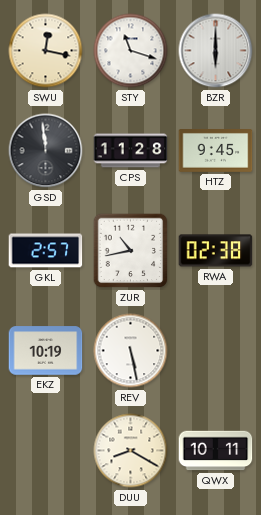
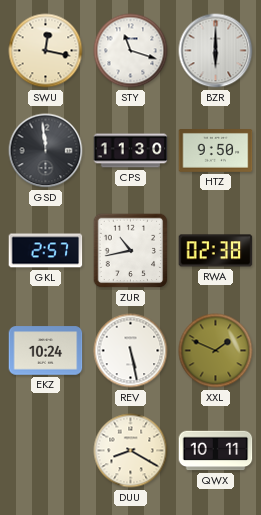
CPS: 11:28 -> 11:30 (131, 151)
HTZ: 9:45 -> 9:50 (216, 151)
EKZ: 10:19 -> 10:24 (46, 351)
XXL: none -> 1:49 (216, 351)
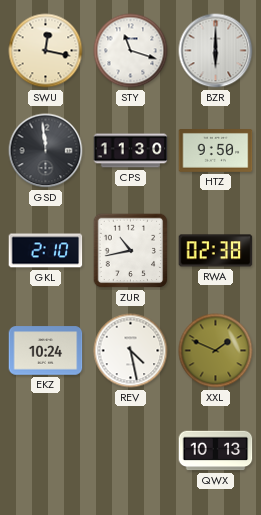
GKL: 2:57 -> 2:10 (46, 251)
REV: 5:28 -> 4:28 (131, 351)
DUU: 8:20 -> none (131, 451)
QWX: 10:11 -> 10:13 (216, 451)
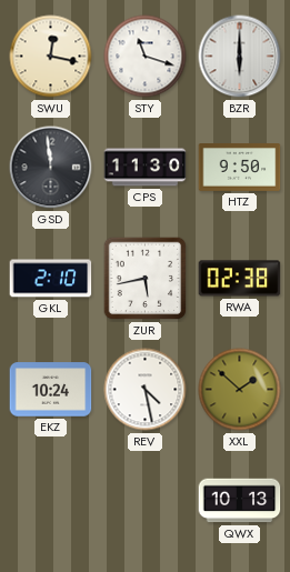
ZUR: 10:43 -> 5:43 (146, 279)
XXL: 1:49 -> 1:52 (240, 390)
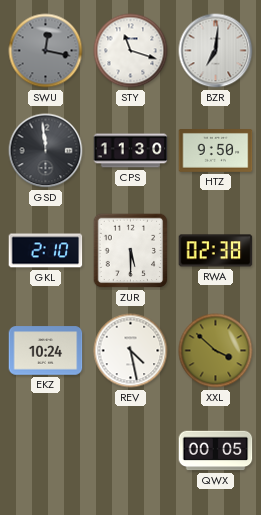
SWU dial: cream -> grey (46, 51)
BZR: 6:00 -> 7:01 (216, 51)
ZUR: 5:43 -> 5:30 (131, 251)
XXL: 1:52 -> 3:52 (216, 351)
QWX: 10:13 -> 00:05 (216, 451)
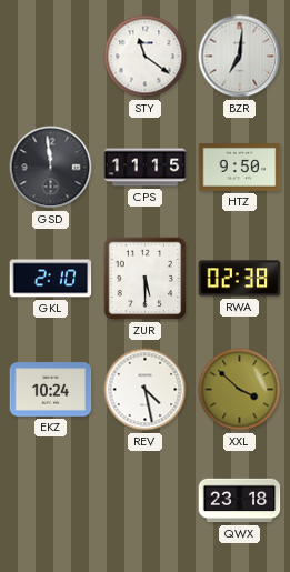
SWU: 12:17 -> none (46, 51)
STY: 11:18 -> 11:21 (146, 57)
CPS: 11:30 -> 11:15 (146, 168)
QWX: 00:05 -> 23:18 (240, 501)
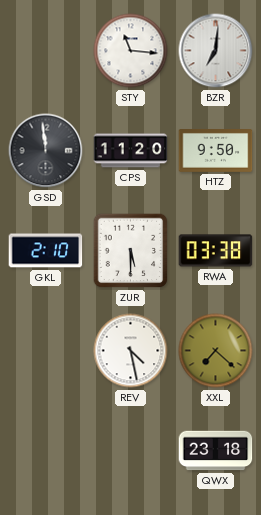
STY: 11:21 -> 11:16 (131, 51)
CPS: 11:15 -> 11:20 (131, 151)
RWA: 02:38 -> 03:38 (216, 251)
EKZ: 10:24 -> none (51, 390)
XXL: 3:52 -> 7:22 (216, 351)
